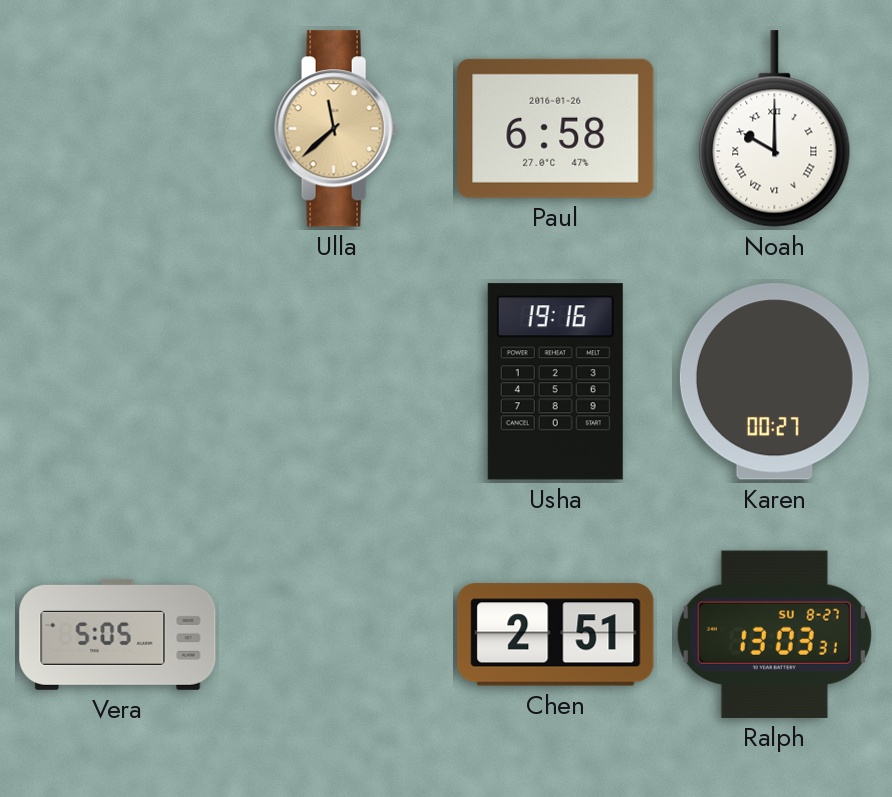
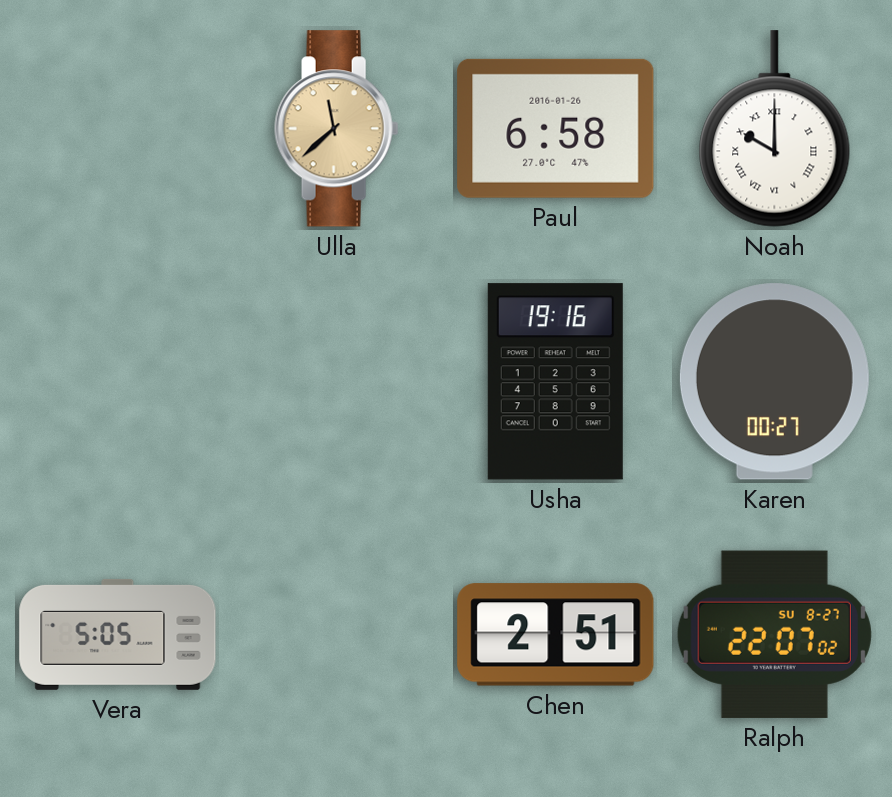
Ralph: 13:03 -> 22:07 (774, 634)
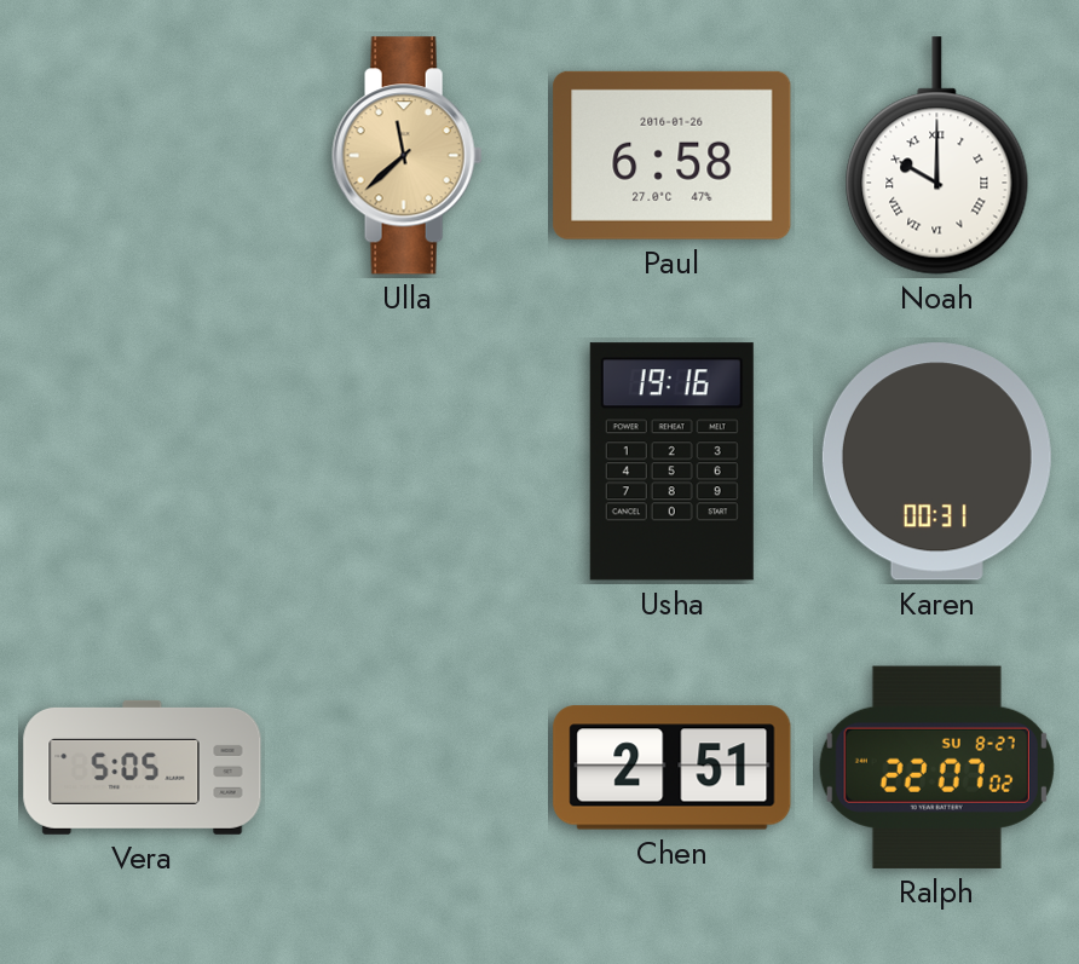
Karen: 00:27 -> 00:31 (936, 462)
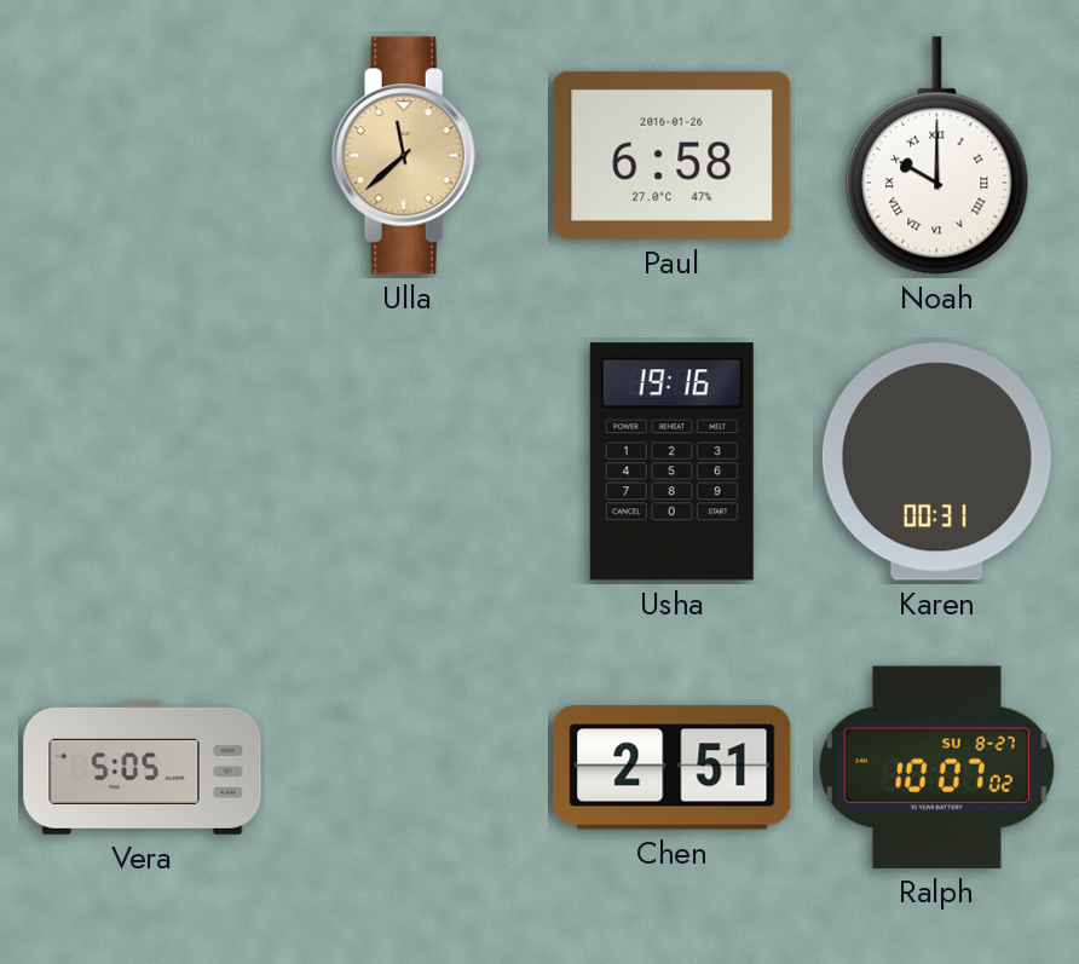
Ralph: 22:07 -> 10:07 (936, 767)
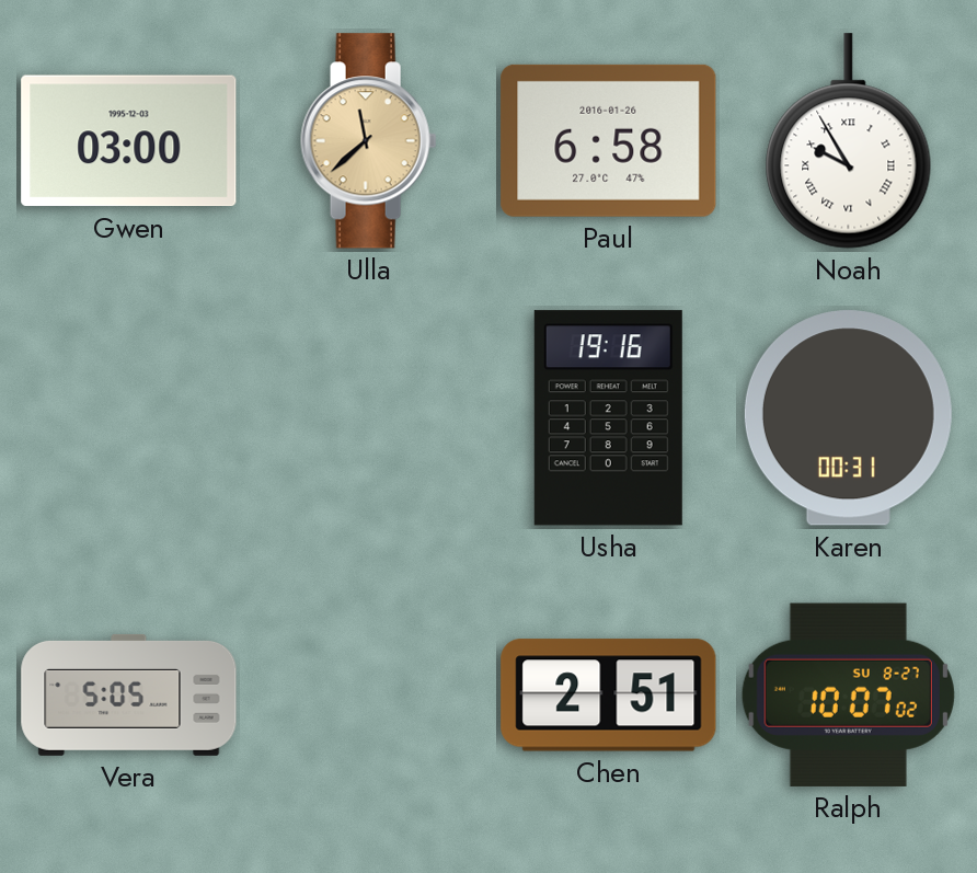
Gwen: none -> 03:00 (129, 141)
Noah: 10:00 -> 9:55 (849, 141)
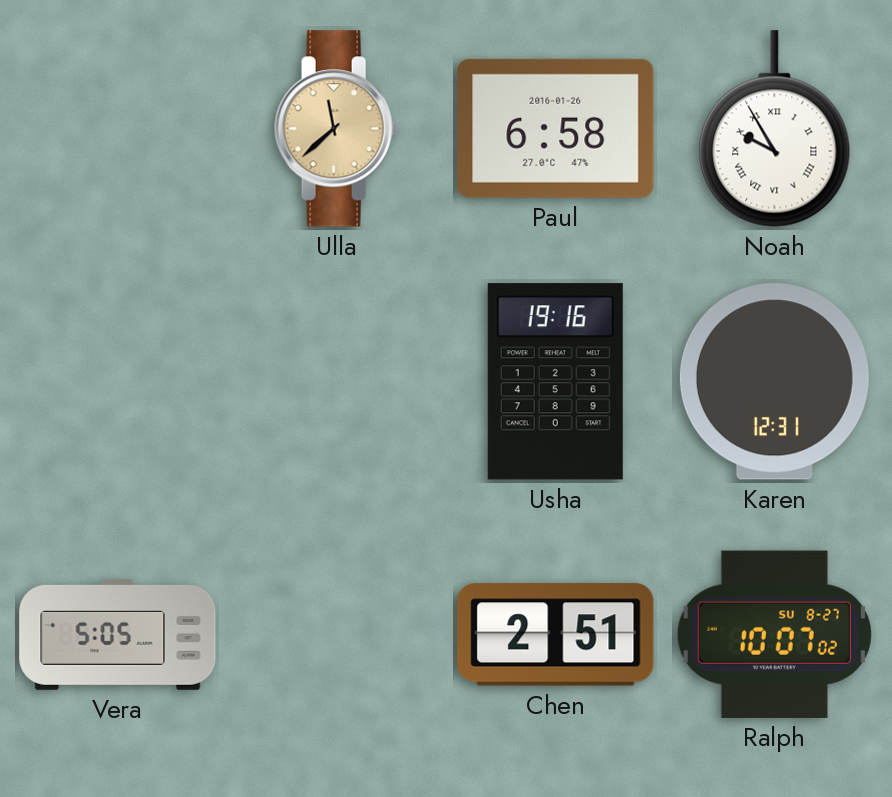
Gwen: 03:00 -> none (129, 141)
Karen: 00:31 -> 12:31 (774, 382)
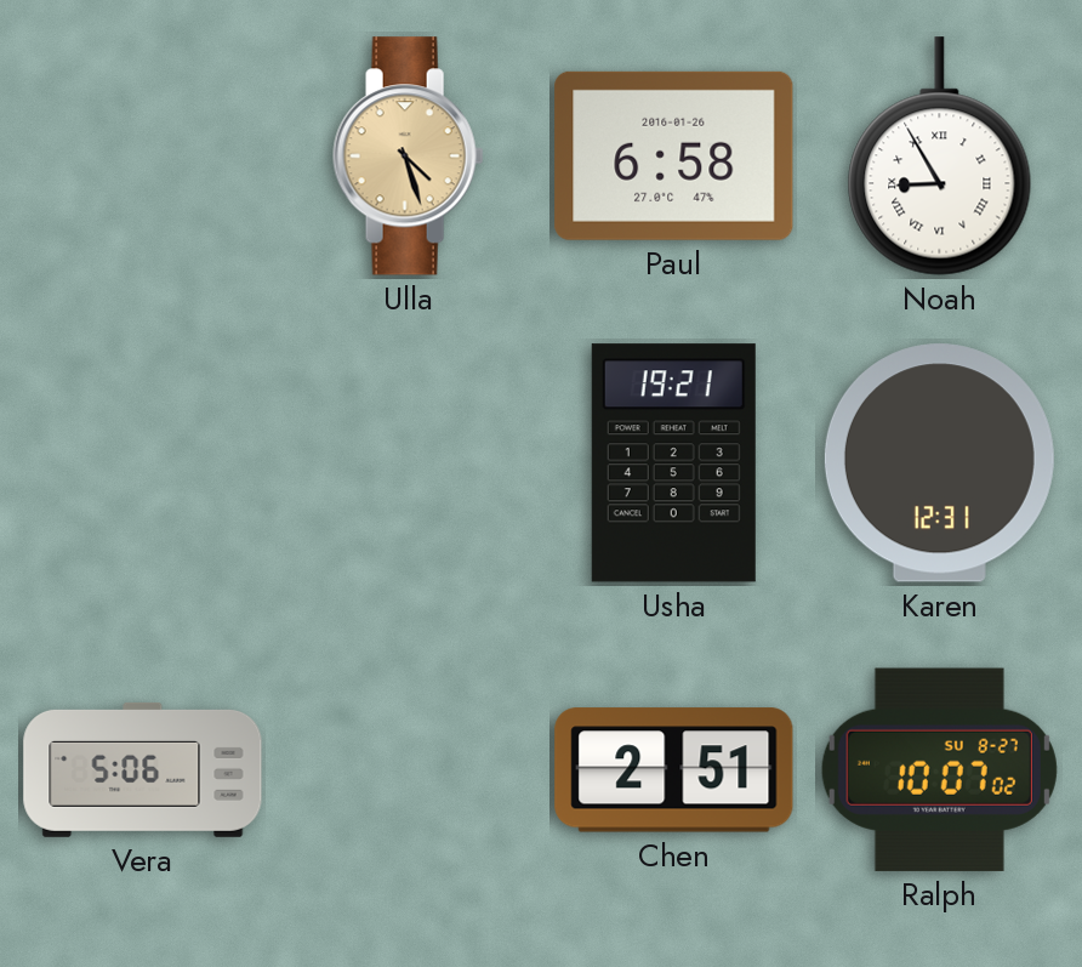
Ulla: 11:38 -> 4:27 (409, 157)
Noah: 9:55 -> 8:55 (940, 157)
Usha: 19:16 -> 19:21 (673, 463)
Vera: 5:05 -> 5:06 (143, 769)
